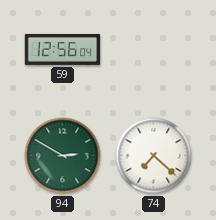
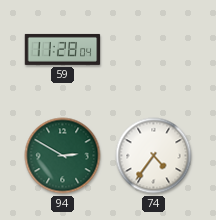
59: 12:56 -> 11:28 (63, 49)
74: 7:22 -> 4:36 (154, 156)
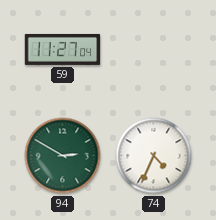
59: 11:28 -> 11:27 (63, 49)
74: 4:36 -> 4:34 (154, 156)
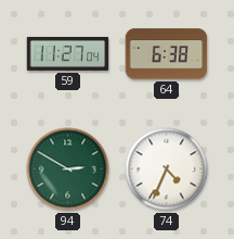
64: none -> 6:38 (167, 54)
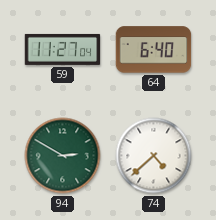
64: 6:38 -> 6:40 (154, 50)
74: 4:34 -> 4:38 (154, 156)
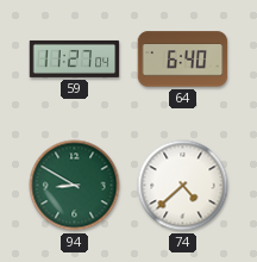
94: 2:50 -> 8:50 (75, 186)
